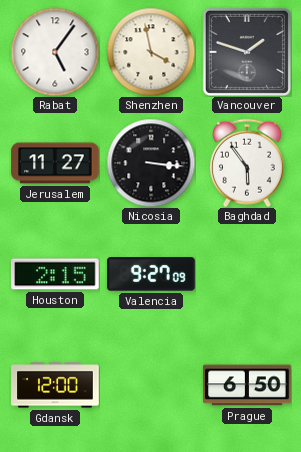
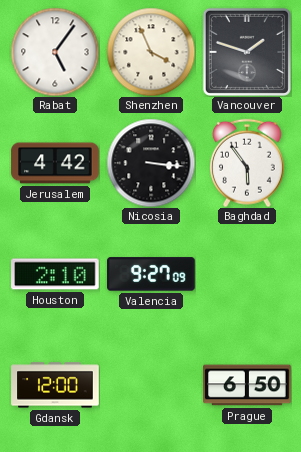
Shenzhen: 3:58 -> 3:56 (151, 52)
Jerusalem: 11:27 -> 4:42 (55, 163)
Houston: 2:15 -> 2:10 (55, 274)
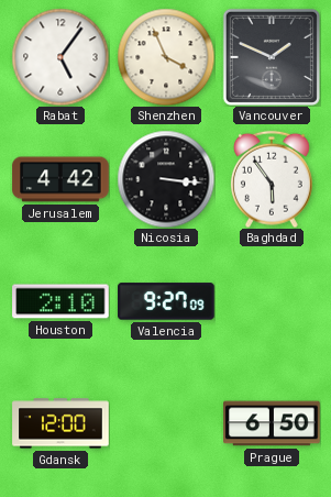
Vancouver: 1:48 -> 1:49 (272, 57)
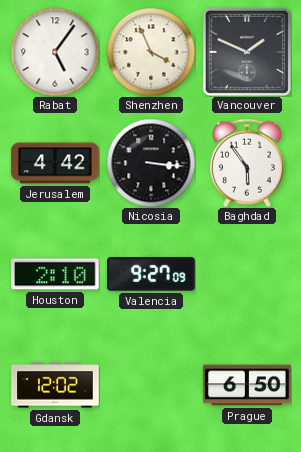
Gdansk: 12:00 -> 12:02 (55, 385)
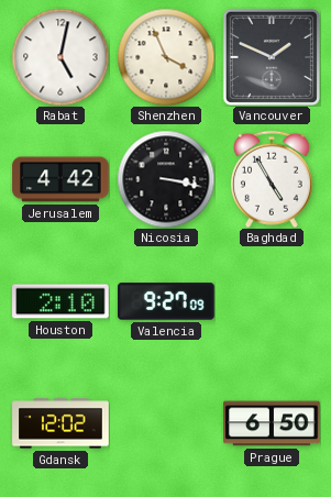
Rabat: 5:06 -> 5:02 (60, 57)
Nicosia: 3:16 -> 3:17 (166, 179)
Baghdad: 5:54 -> 4:55 (272, 179)
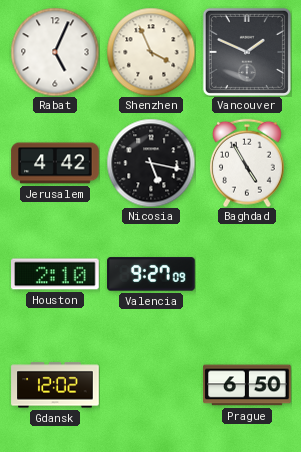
Rabat: 5:02 -> 5:04 (55, 52)
Nicosia: 3:17 -> 5:17 (151, 163)
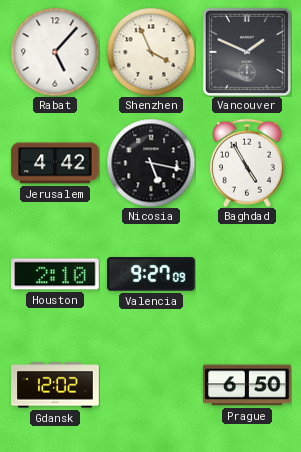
Rabat: 5:04 -> 5:07 (55, 52)
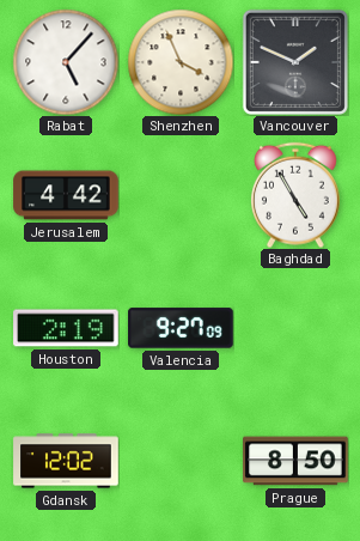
Nicosia: 5:17 -> none (151, 163)
Houston: 2:10 -> 2:19 (66, 328)
Prague: 6:50 -> 8:50 (295, 461)
